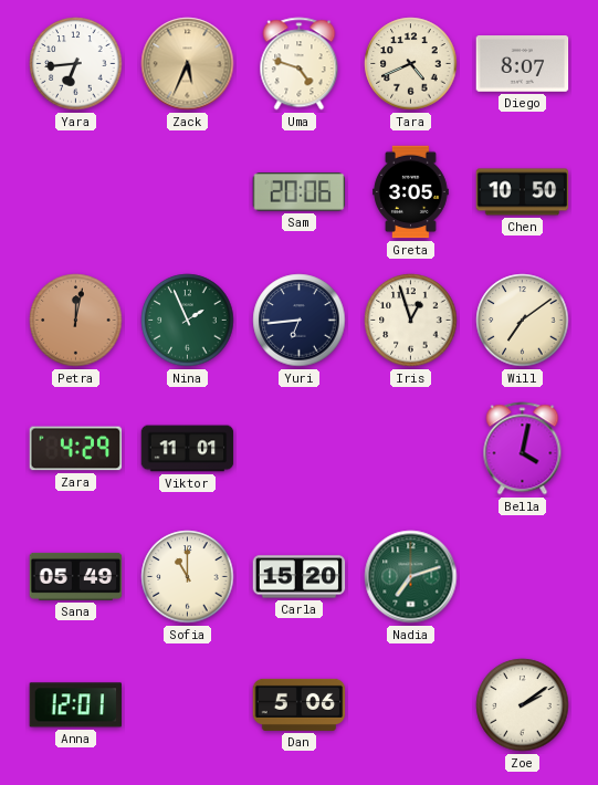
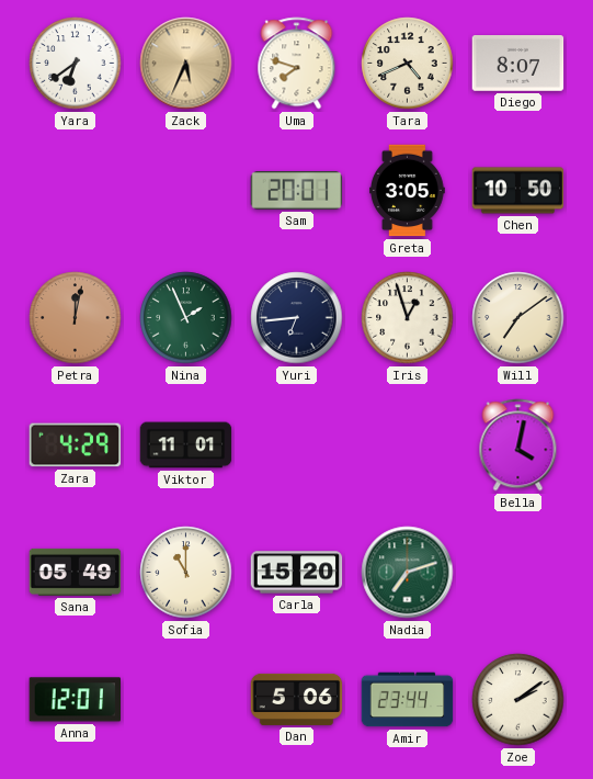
Yara: 6:44 -> 6:39 (76, 64)
Uma: 4:48 -> 7:48 (297, 64)
Sam: 20:06 -> 20:01 (297, 191)
Amir: none -> 23:44 (408, 700)
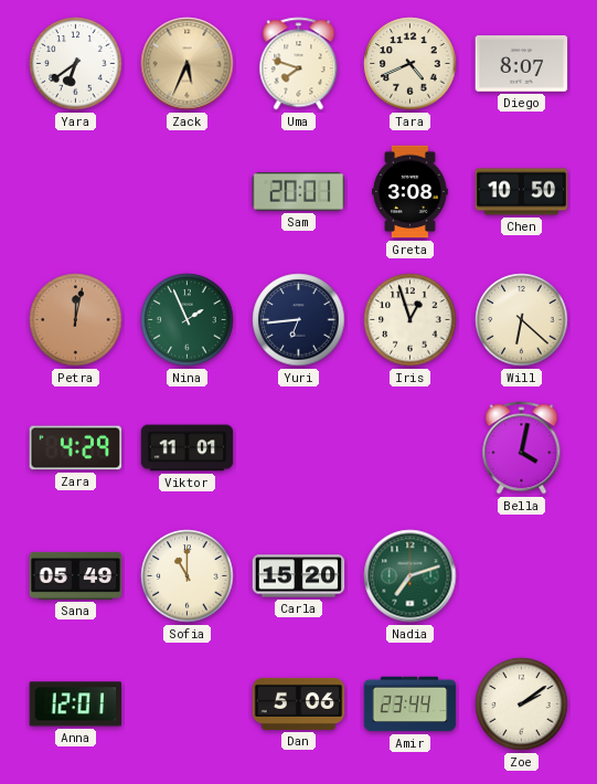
Greta: 3:05 -> 3:08 (411, 192)
Will: 7:09 -> 6:22 (522, 320)
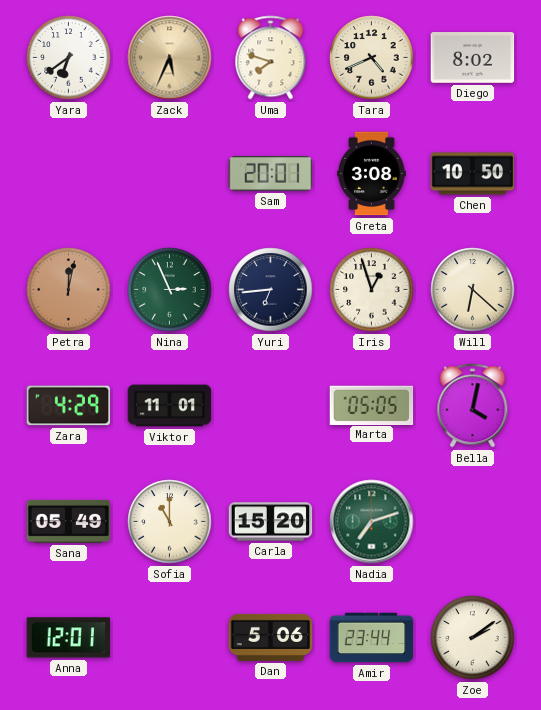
Diego: 8:07 -> 8:02 (473, 58)
Nina: 1:56 -> 2:56 (170, 290)
Marta: none -> 05:05 (372, 405)
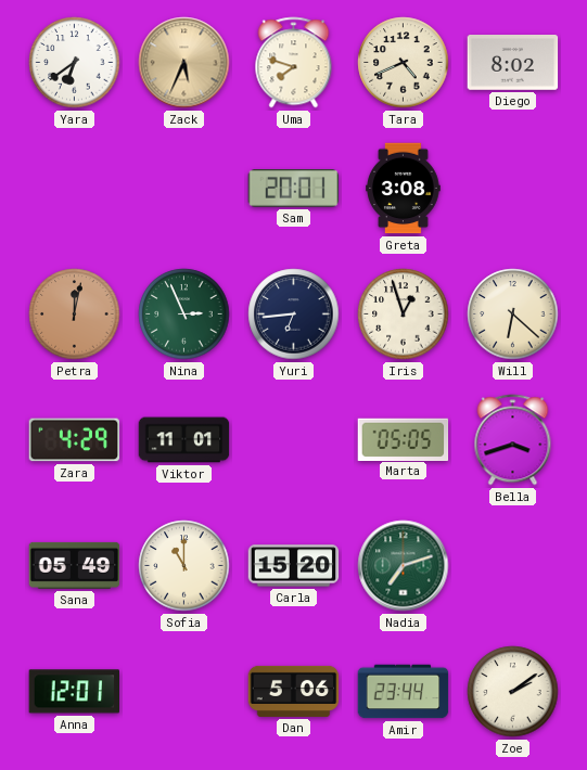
Chen: 10:50 -> none (473, 174)
Bella: 4:02 -> 3:42 (513, 440)
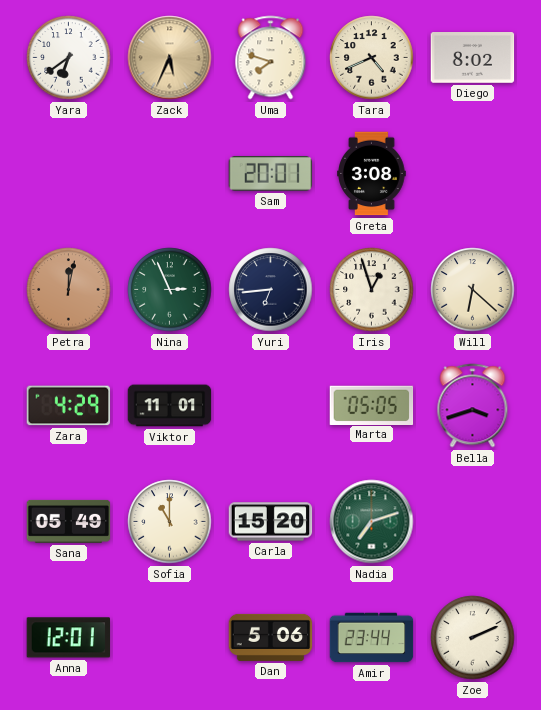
Zoe: 2:09 -> 2:11 (473, 638)
